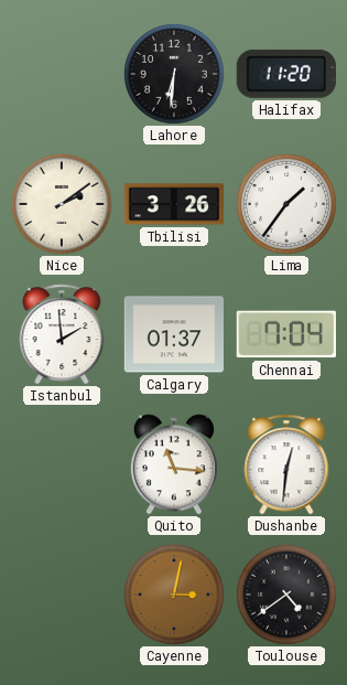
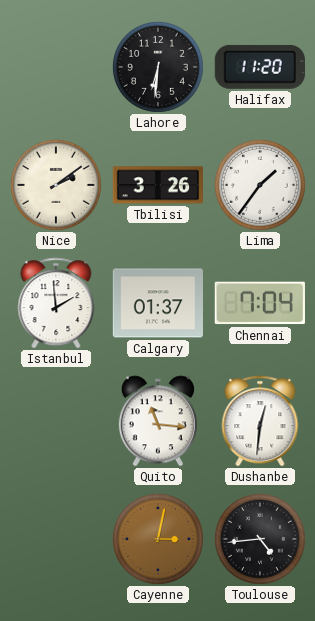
Toulouse: 4:39 -> 4:44 (260, 539)
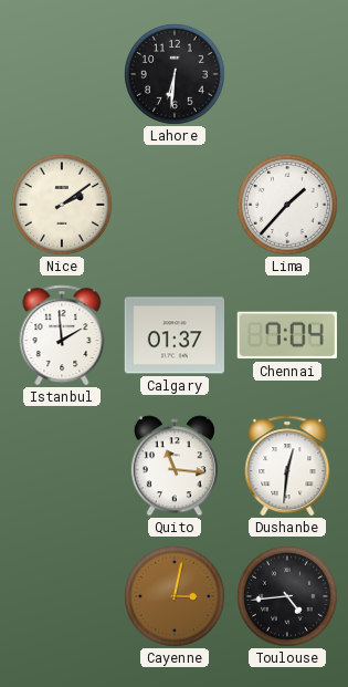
Halifax: 11:20 -> none (260, 67)
Tbilisi: 3:26 -> none (157, 185)
Lima: 1:36 -> 1:37 (287, 205)
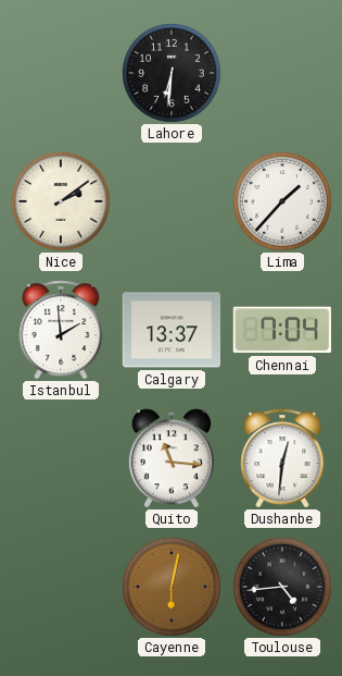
Calgary: 01:37 -> 13:37 (170, 330)
Cayenne: 3:02 -> 6:02 (172, 587)
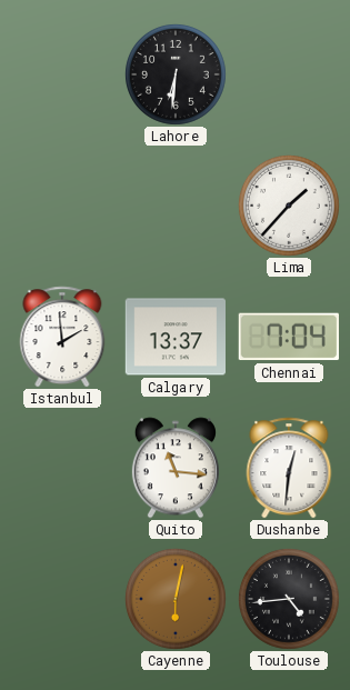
Nice: 2:09 -> none (61, 201)
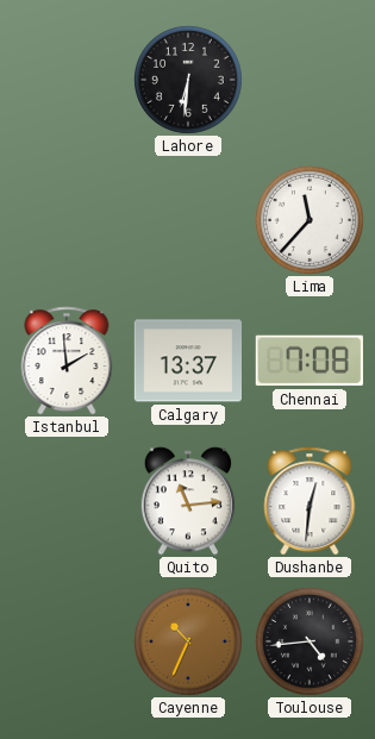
Lima: 1:37 -> 11:37 (310, 220)
Chennai: 7:04 -> 7:08 (310, 361)
Quito: 11:16 -> 11:14 (188, 501)
Cayenne: 6:02 -> 10:34 (188, 641)
